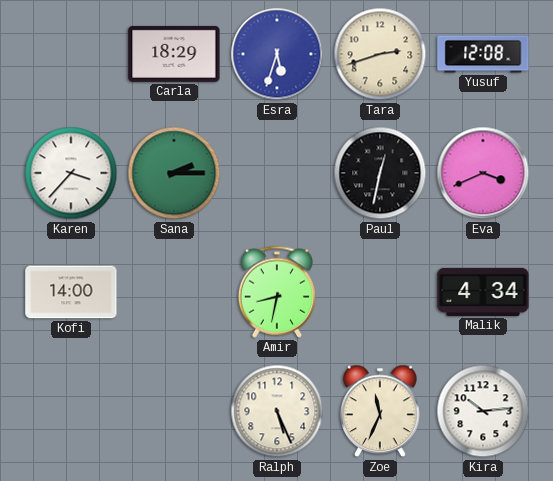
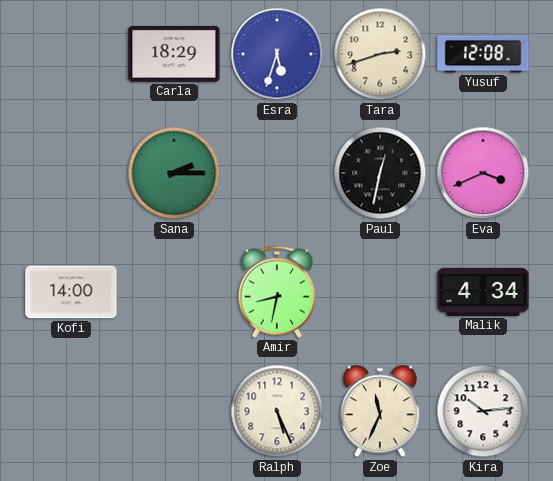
Karen: 3:37 -> none (71, 173)
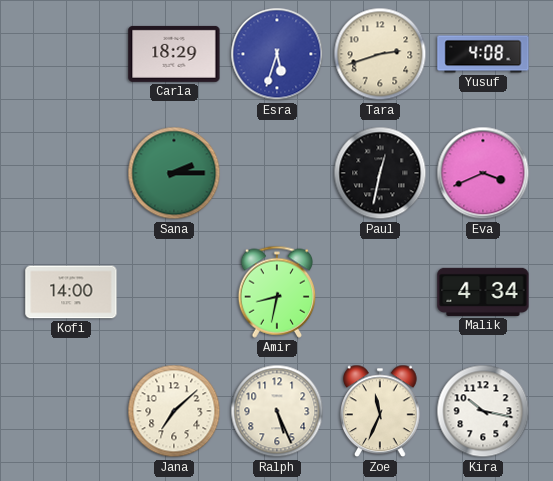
Yusuf: 12:08 -> 4:08 (483, 54)
Jana: none -> 7:08 (174, 411)
Kira: 10:14 -> 10:17 (483, 411)
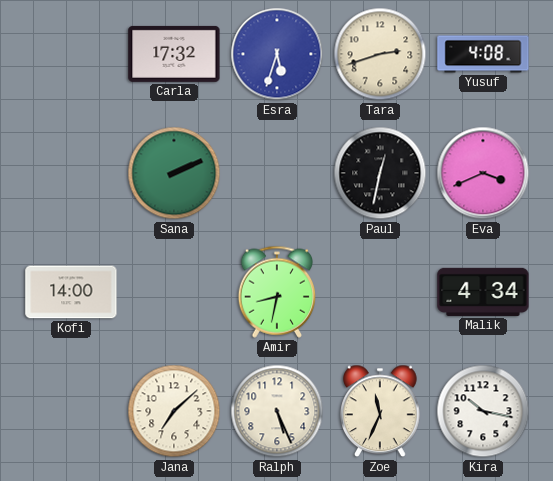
Carla: 18:29 -> 17:32 (174, 54)
Sana: 2:15 -> 2:11 (174, 173)
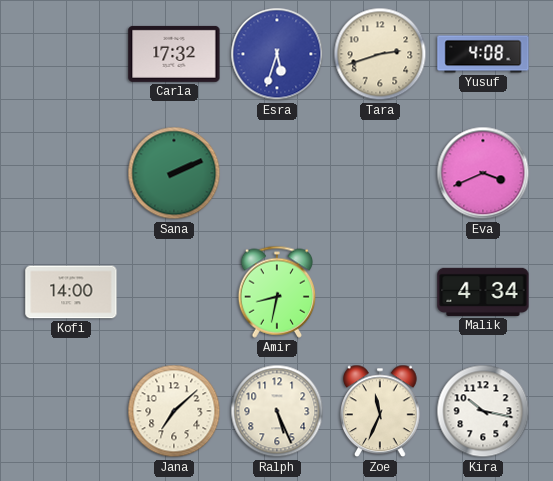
Paul: 12:32 -> none (380, 173)
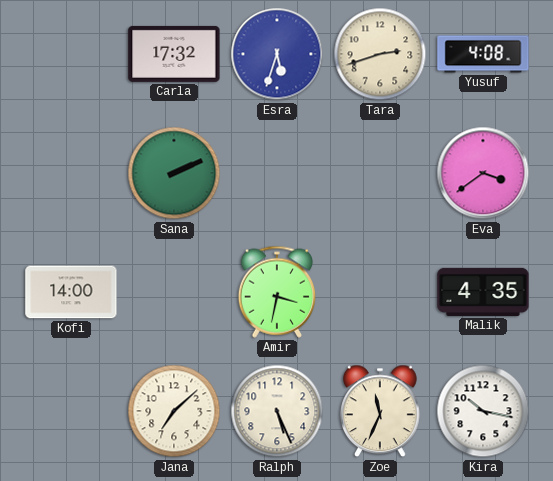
Eva: 3:41 -> 3:39 (483, 173)
Amir: 8:32 -> 3:32 (276, 292)
Malik: 4:34 -> 4:35 (483, 292)
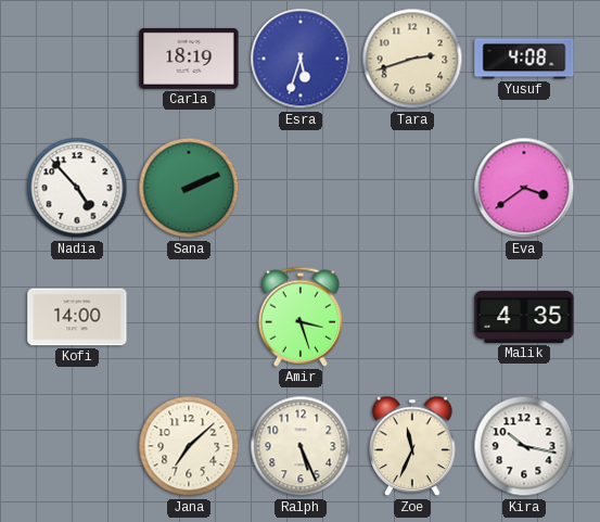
Carla: 17:32 -> 18:19 (189, 59)
Nadia: none -> 4:53 (77, 188)
Amir: 3:32 -> 3:27 (299, 317)
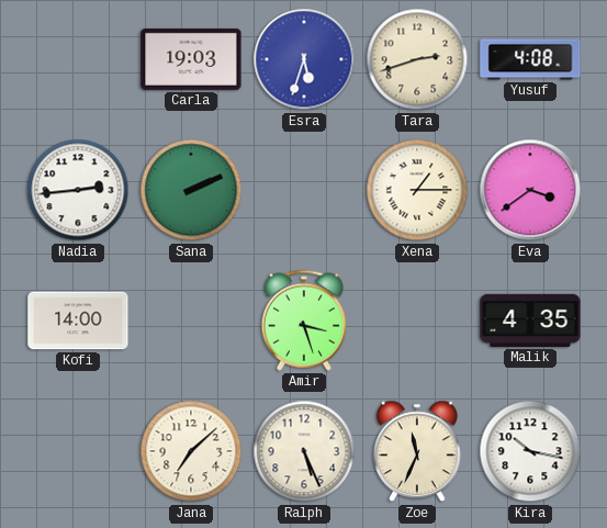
Carla: 18:19 -> 19:03 (191, 59)
Nadia: 4:53 -> 2:44 (78, 190)
Xena: none -> 1:15 (417, 190)
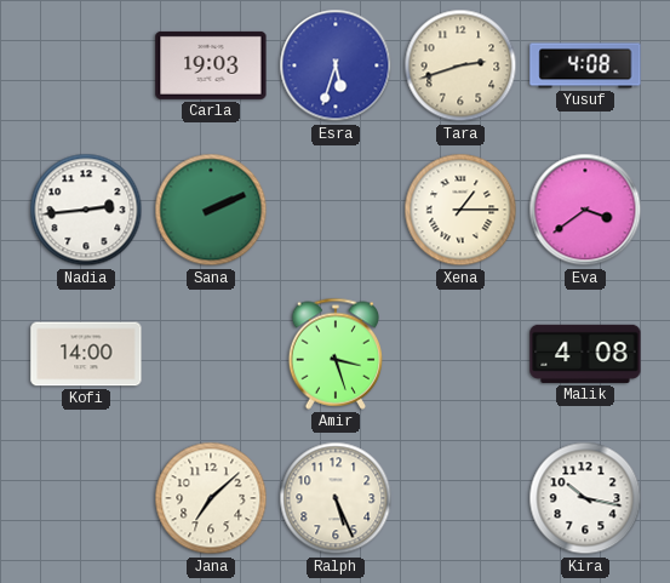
Malik: 4:35 -> 4:08 (585, 354)
Zoe: 11:34 -> none (418, 451)
